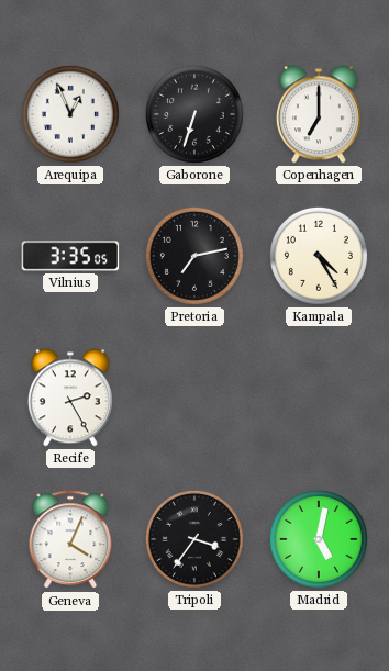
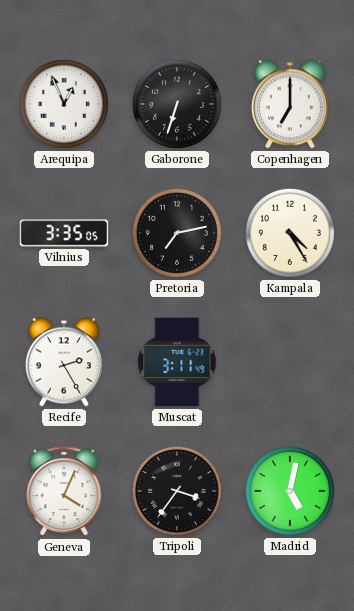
Muscat: none -> 3:11 (177, 362)
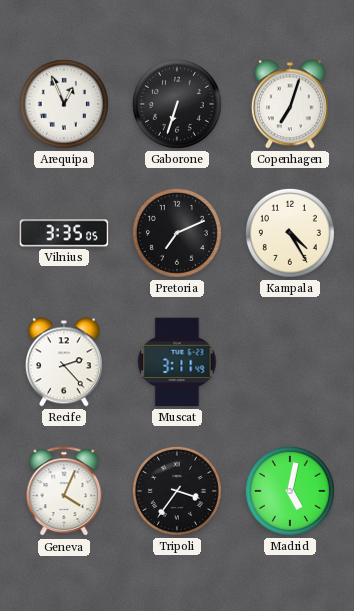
Copenhagen: 7:00 -> 7:03 (290, 104)
Pretoria: 7:13 -> 7:11 (177, 233)
Recife: 2:25 -> 2:23 (64, 362)
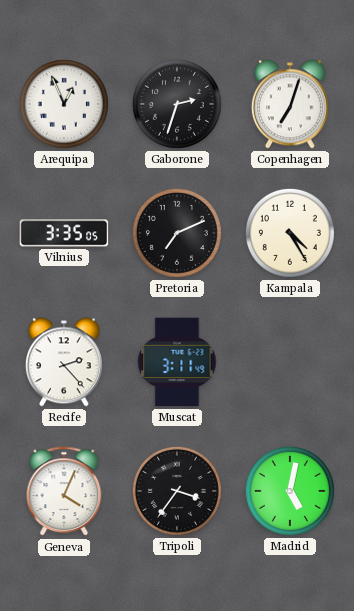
Gaborone: 6:33 -> 2:33 (177, 104)
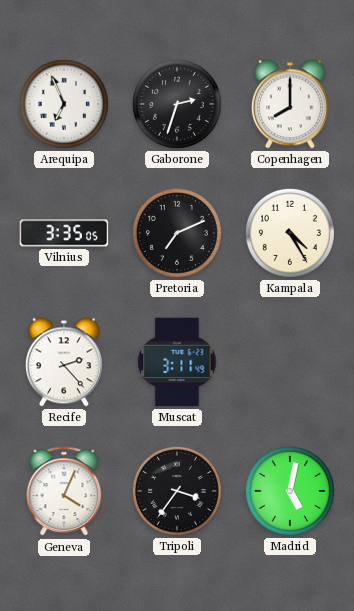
Arequipa: 12:56 -> 6:56 (64, 104)
Copenhagen: 7:03 -> 8:00 (290, 104)
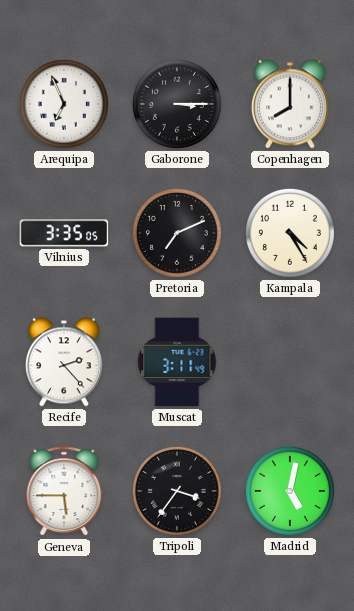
Gaborone: 2:33 -> 3:15 (177, 104)
Geneva: 4:04 -> 5:45 (64, 492)
